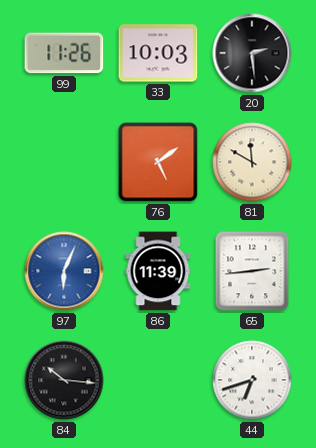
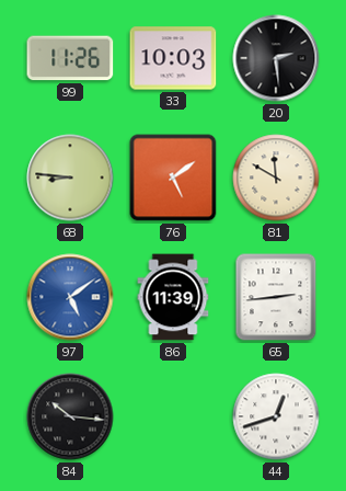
68: none -> 8:46 (70, 178)
97: 6:04 -> 5:09 (70, 297)
44: 6:42 -> 12:42 (276, 416)
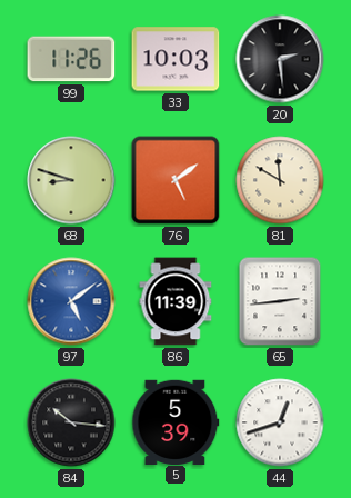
68: 8:46 -> 8:48 (71, 180)
5: none -> 5:39 (175, 421)
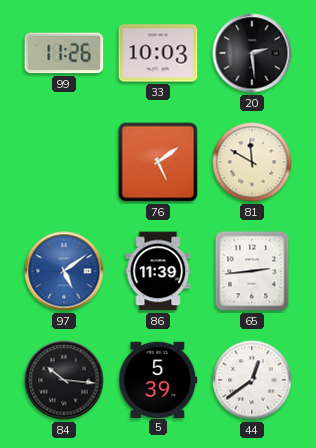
68: 8:48 -> none (71, 180)
44: 12:42 -> 12:39 (252, 380)
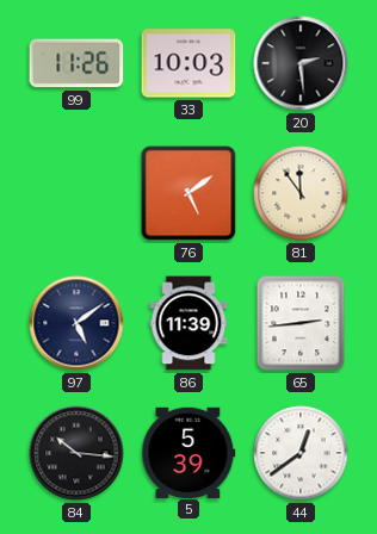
81: 11:50 -> 11:54 (301, 193)
97 dial: blue -> navy (76, 323)
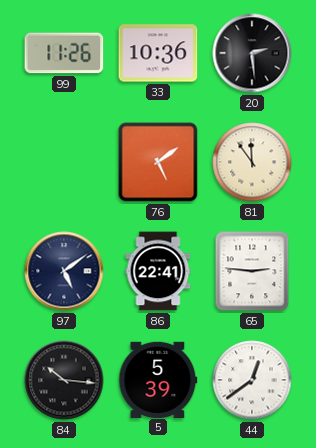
33: 10:03 -> 10:36 (158, 53)
86: 11:39 -> 22:41 (158, 271)
65: 2:44 -> 2:46 (252, 271)
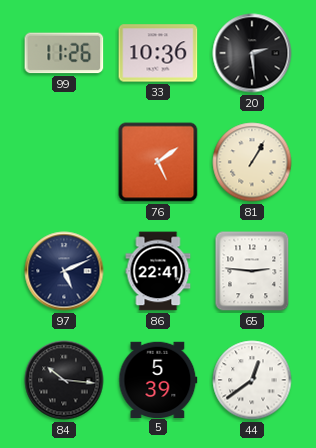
81: 11:54 -> 1:05 (252, 162)
97: 5:09 -> 5:11 (64, 271)
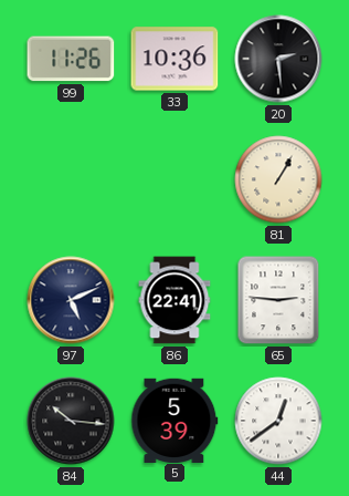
76: 5:09 -> none (158, 162)
